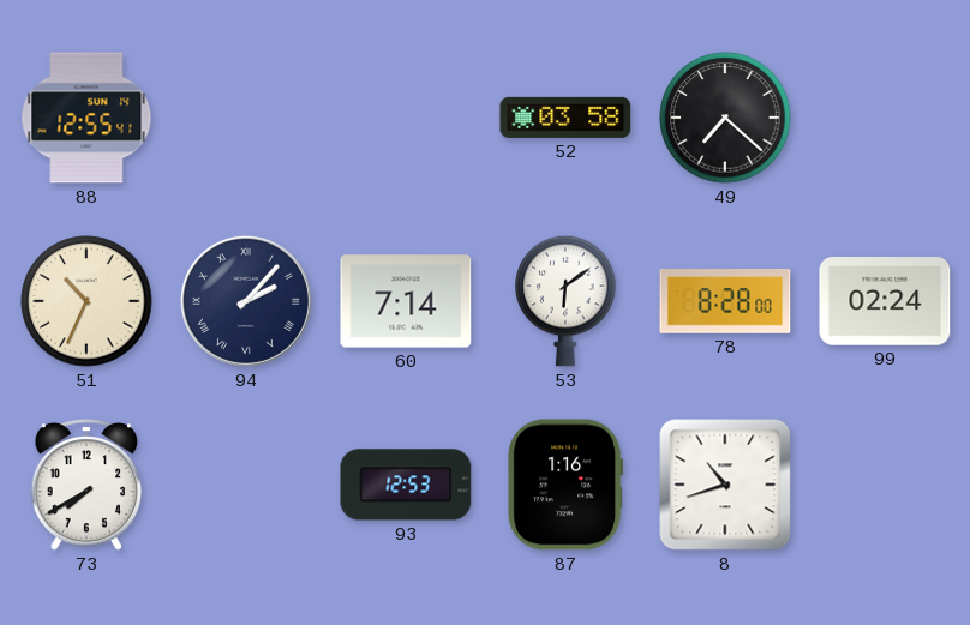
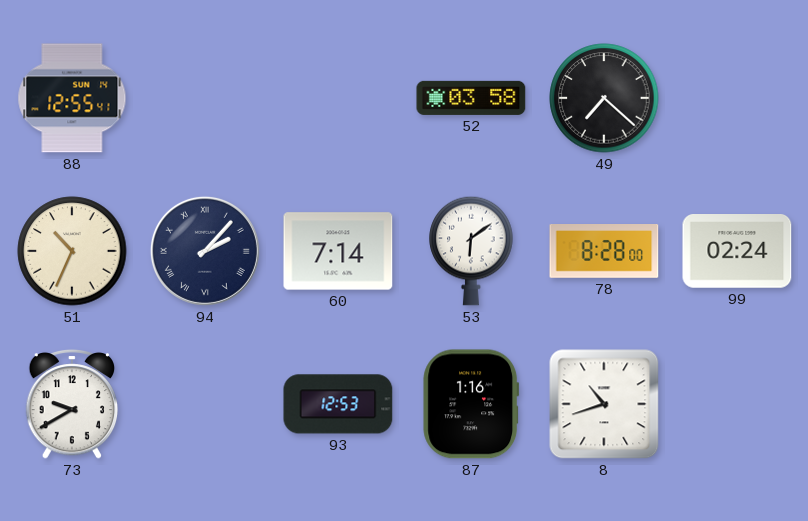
73: 7:40 -> 9:40 (72, 404)
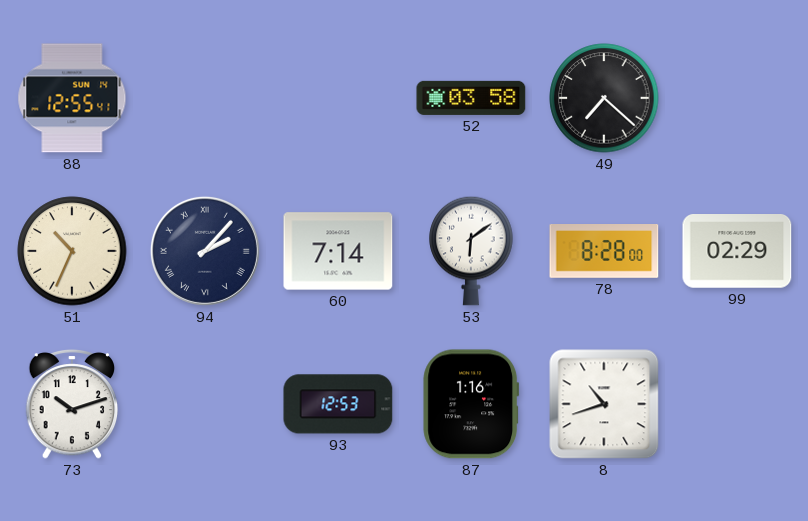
99: 02:24 -> 02:29 (737, 252)
73: 9:40 -> 10:12 (72, 404)
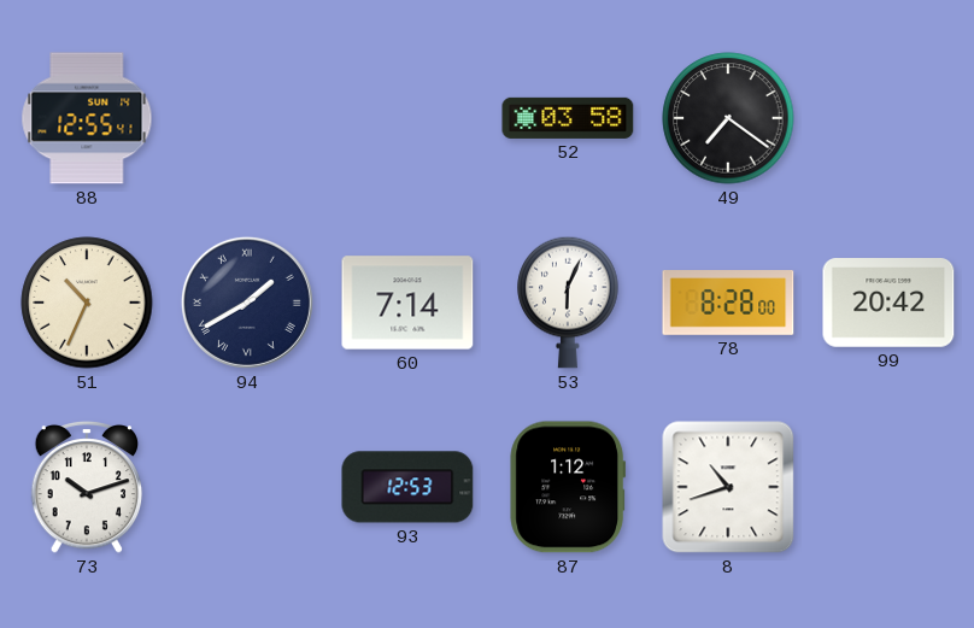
49: 7:22 -> 7:21 (728, 118)
94: 2:07 -> 1:40 (247, 303)
53: 6:09 -> 6:04 (568, 303)
99: 02:29 -> 20:42 (888, 304)
87: 1:16 -> 1:12 (568, 487)
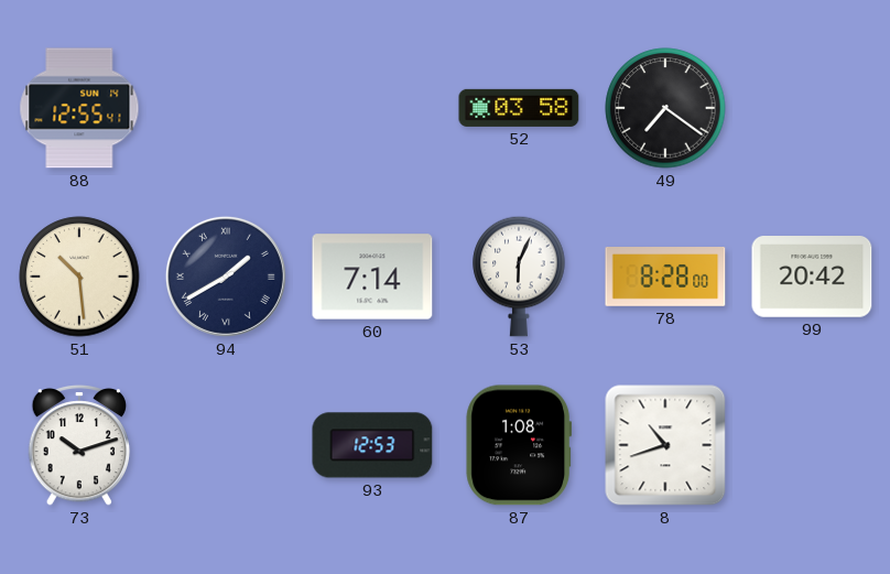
51: 10:34 -> 10:29 (79, 277)
87: 1:12 -> 1:08 (519, 445)
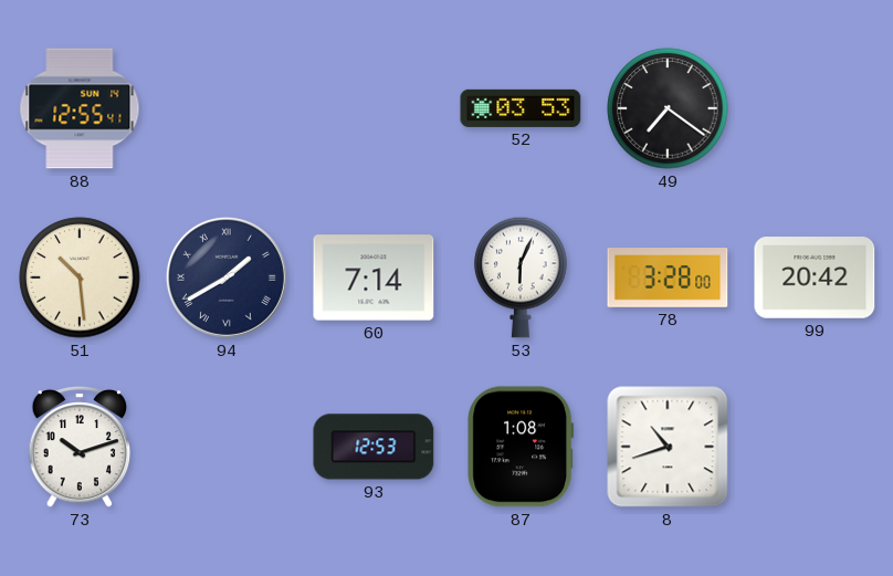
52: 03:58 -> 03:53 (521, 108)
78: 8:28 -> 3:28 (668, 279)
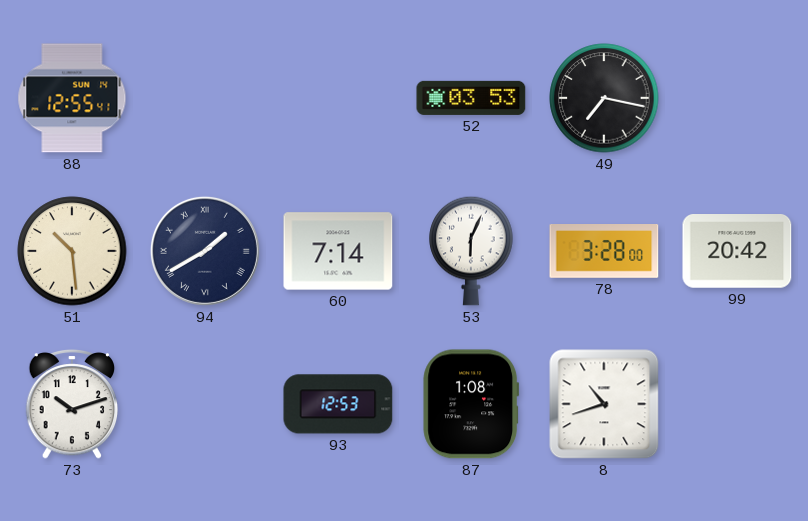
49: 7:21 -> 7:17 (604, 98)
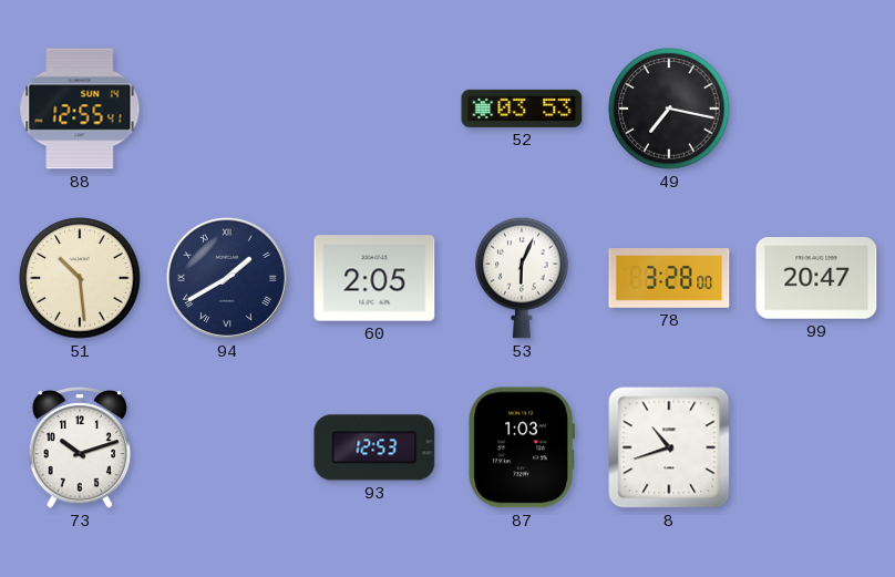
60: 7:14 -> 2:05 (374, 278)
99: 20:42 -> 20:47 (816, 279)
87: 1:08 -> 1:03 (522, 447)
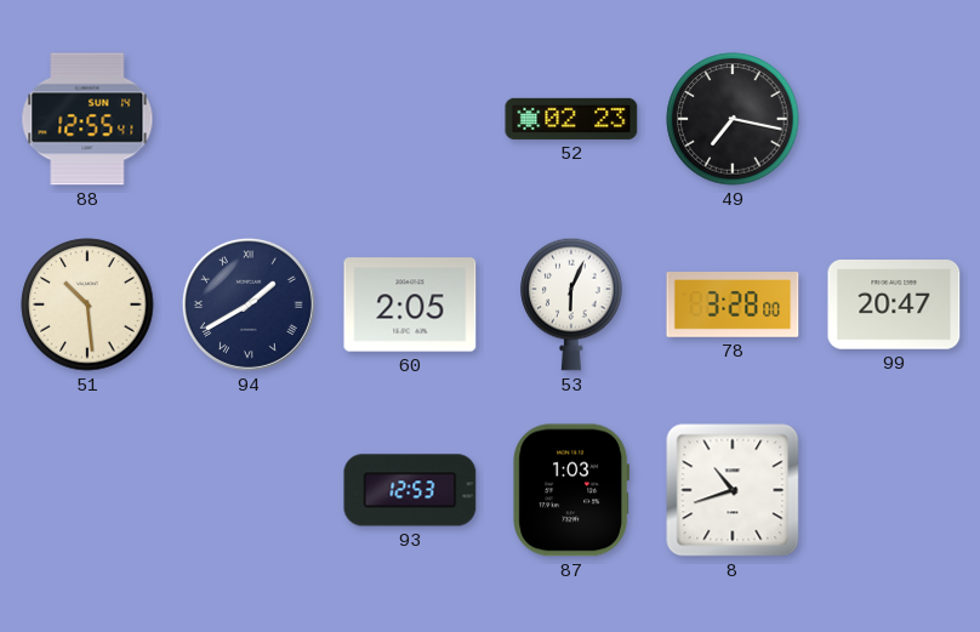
52: 03:53 -> 02:23 (571, 119)
73: 10:12 -> none (80, 447)
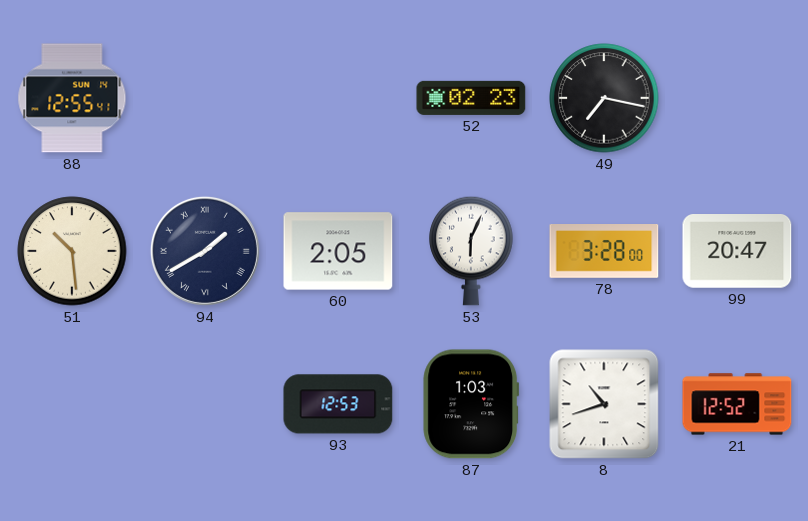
21: none -> 12:52 (737, 404)
